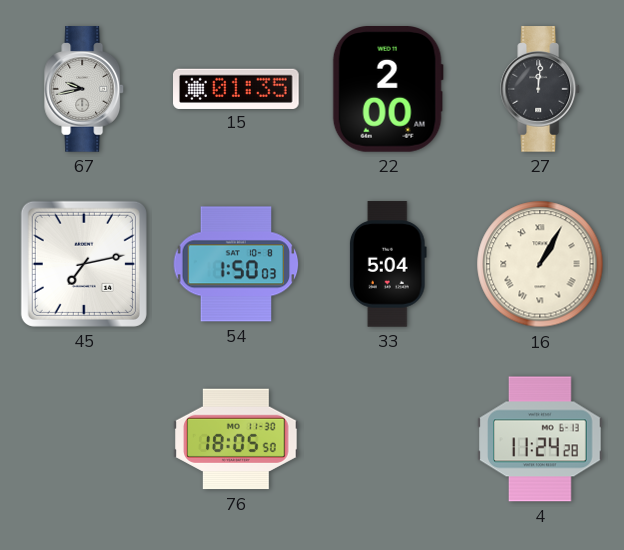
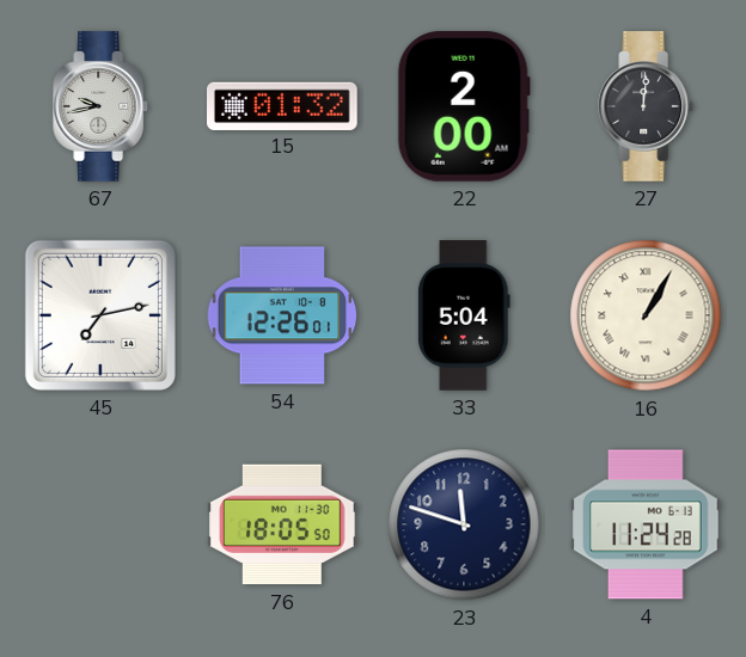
15: 01:35 -> 01:32 (283, 105)
54: 1:50 -> 12:26 (282, 315)
23: none -> 11:48 (464, 524)
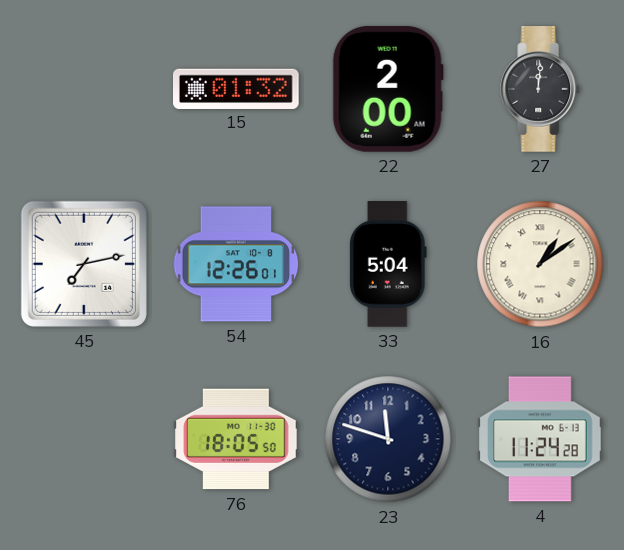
67: 9:43 -> none (102, 106)
16: 1:05 -> 1:09 (540, 264)
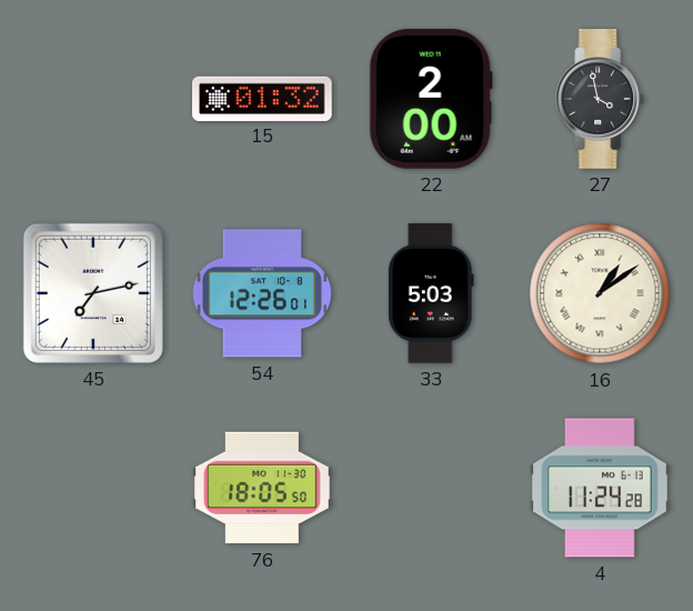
27: 12:01 -> 3:58 (601, 99)
33: 5:04 -> 5:03 (431, 293)
23: 11:48 -> none (388, 439)
